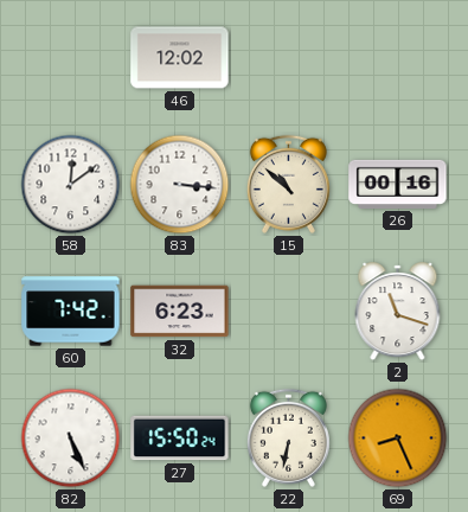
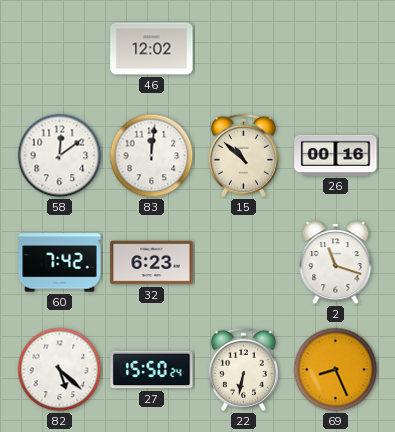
83: 3:16 -> 12:01 (152, 156)
82: 5:26 -> 5:22 (60, 370)
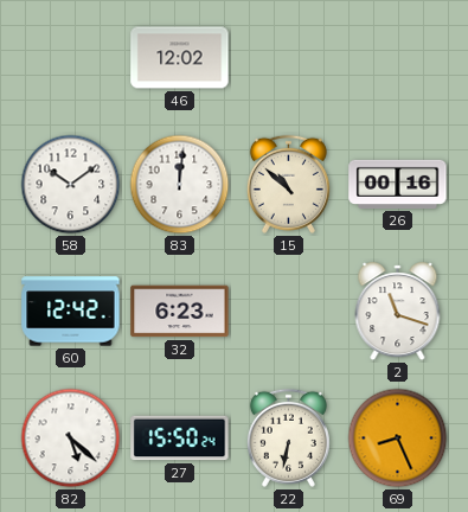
58: 12:09 -> 10:09 (71, 185)
60: 7:42 -> 12:42 (71, 312)
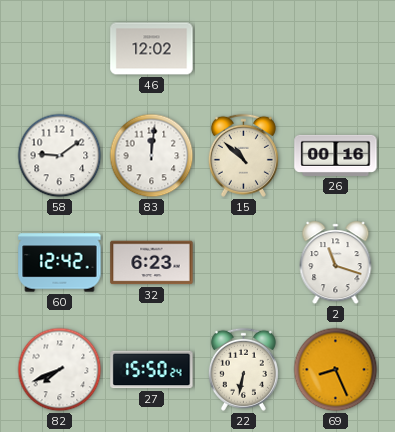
58: 10:09 -> 9:09 (60, 156)
82: 5:22 -> 7:41 (60, 370)
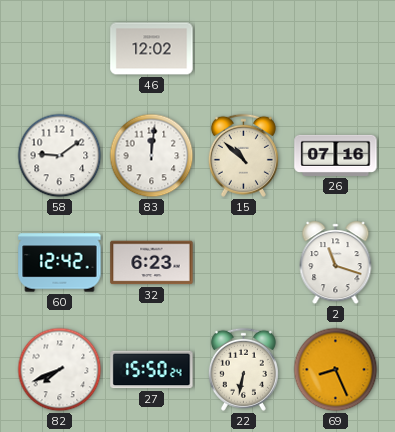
26: 00:16 -> 07:16 (336, 155)
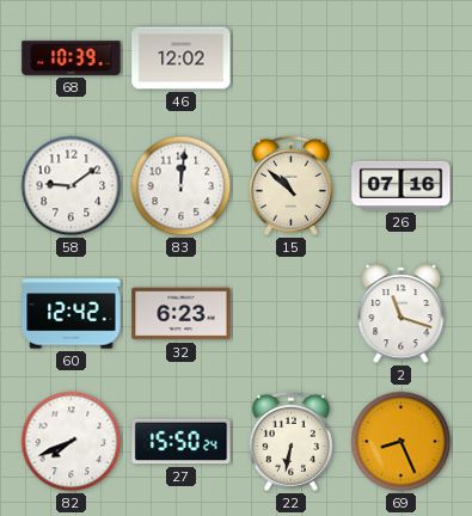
68: none -> 10:39 (72, 59)
